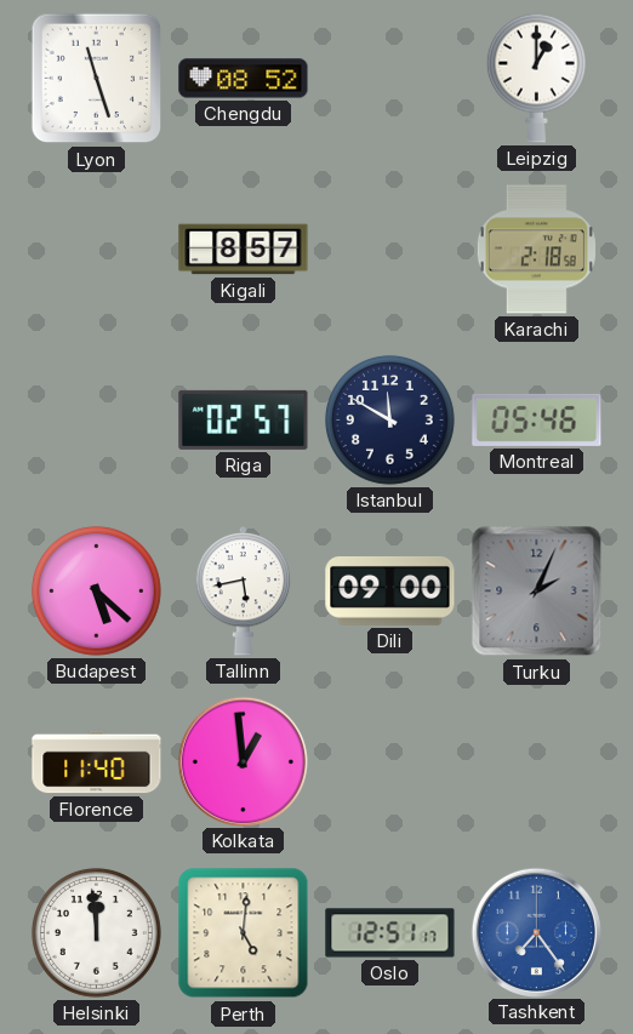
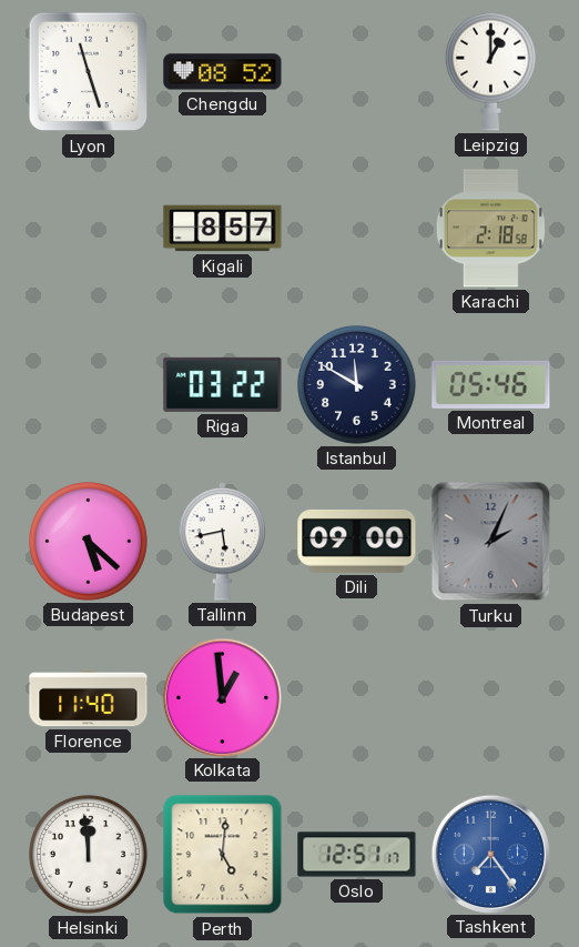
Riga: 02:57 -> 03:22 (223, 384)
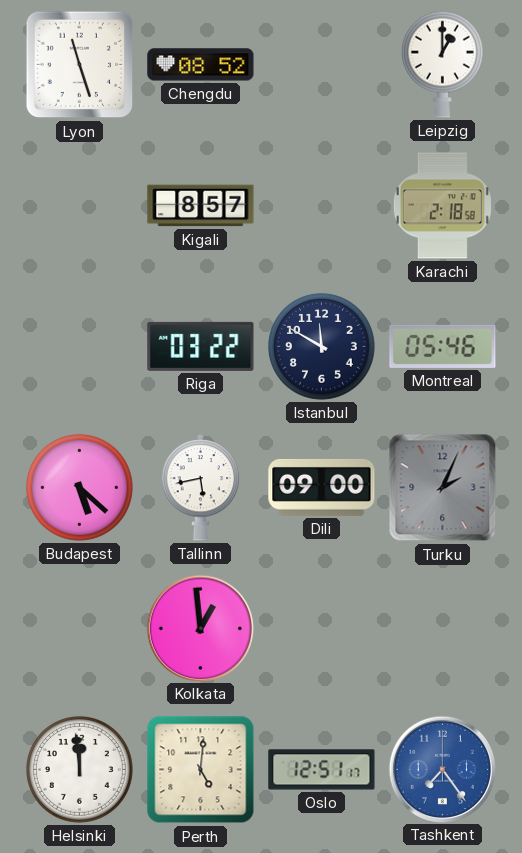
Florence: 11:40 -> none (89, 698)
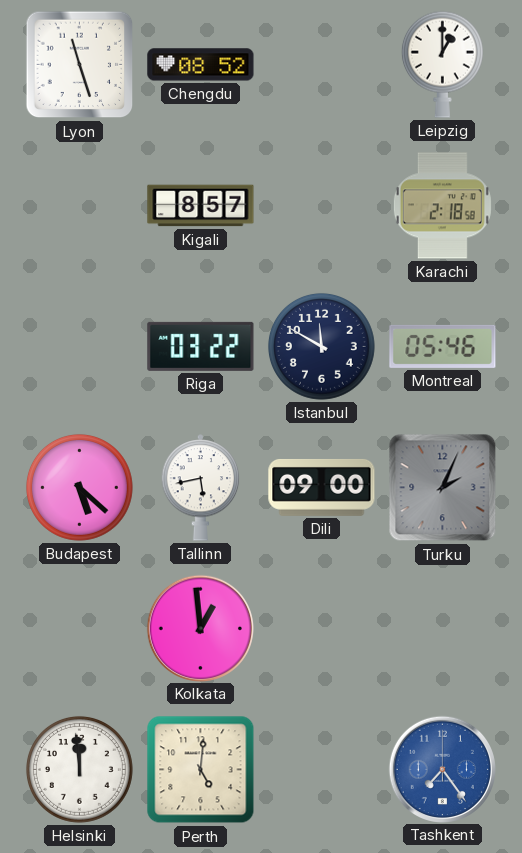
Oslo: 12:51 -> none (322, 770)
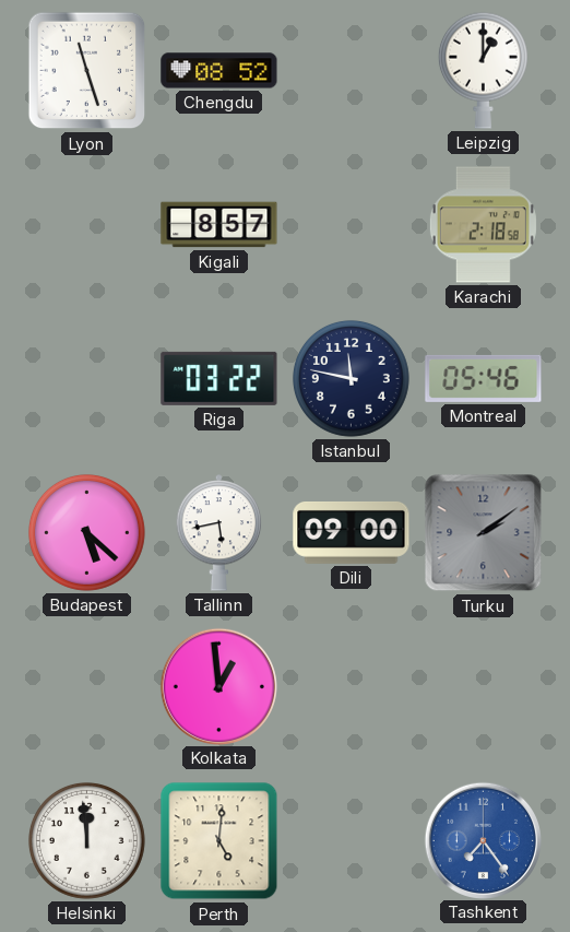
Istanbul: 11:50 -> 11:47 (351, 378)
Turku: 2:04 -> 2:09 (484, 533)
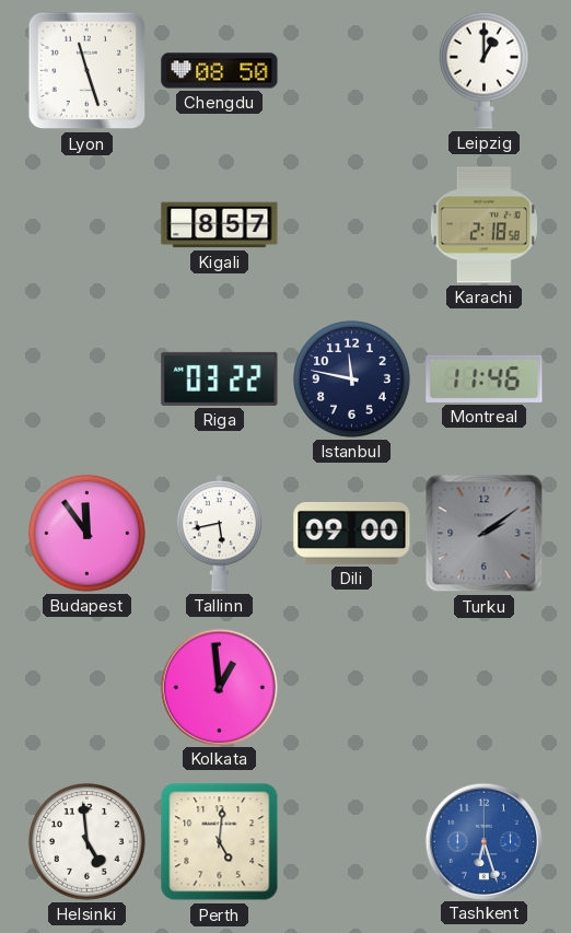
Chengdu: 08:52 -> 08:50 (220, 71)
Montreal: 05:46 -> 11:46 (485, 378)
Budapest: 5:22 -> 11:54 (86, 533)
Helsinki: 11:59 -> 4:59 (86, 841)
Tashkent: 7:24 -> 6:27 (483, 841)
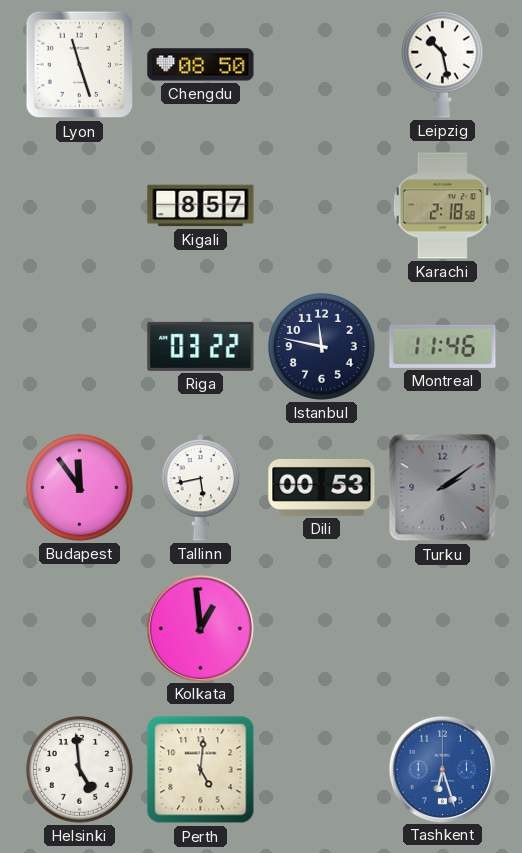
Leipzig: 1:00 -> 10:28 (442, 64)
Dili: 09:00 -> 00:53 (322, 487)
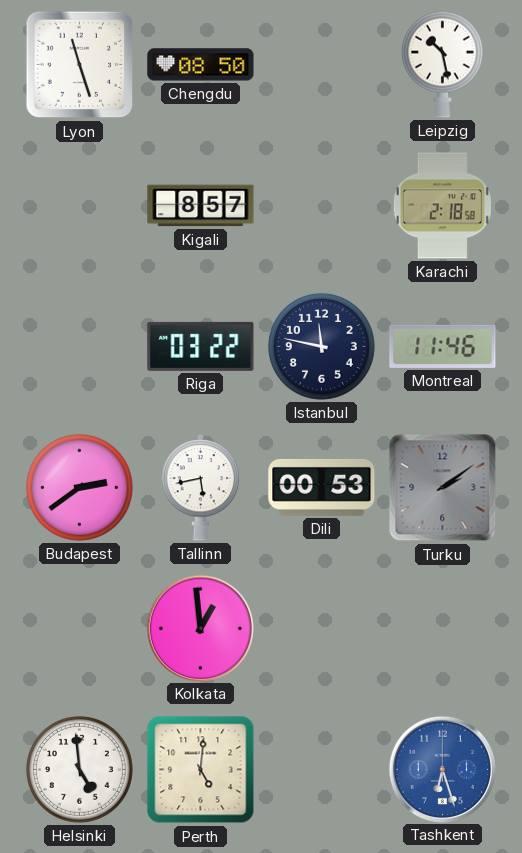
Budapest: 11:54 -> 2:39 (79, 487)
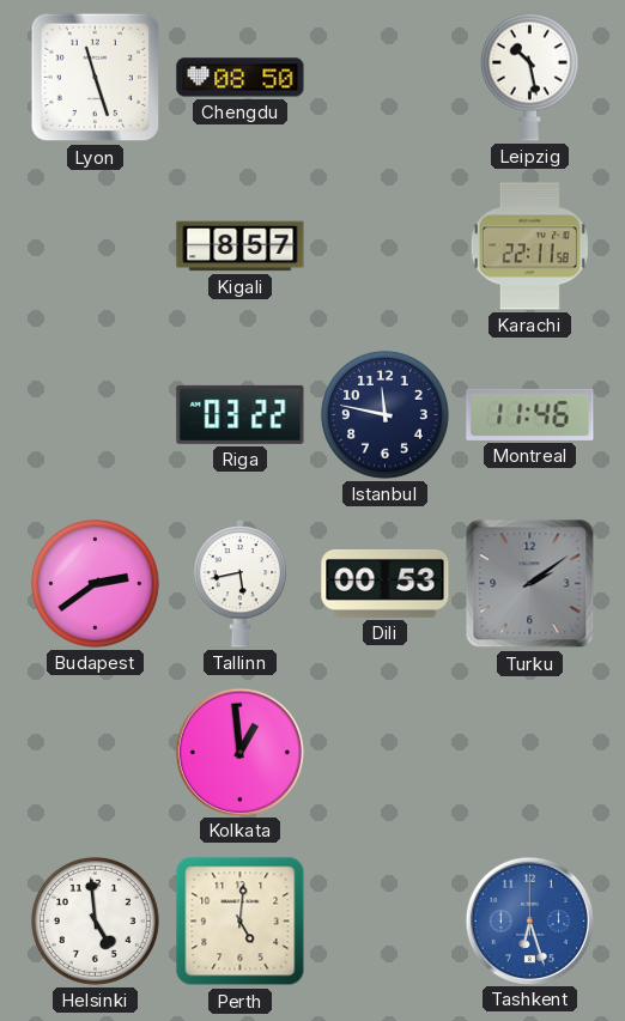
Karachi: 2:18 -> 22:11 (529, 247)
